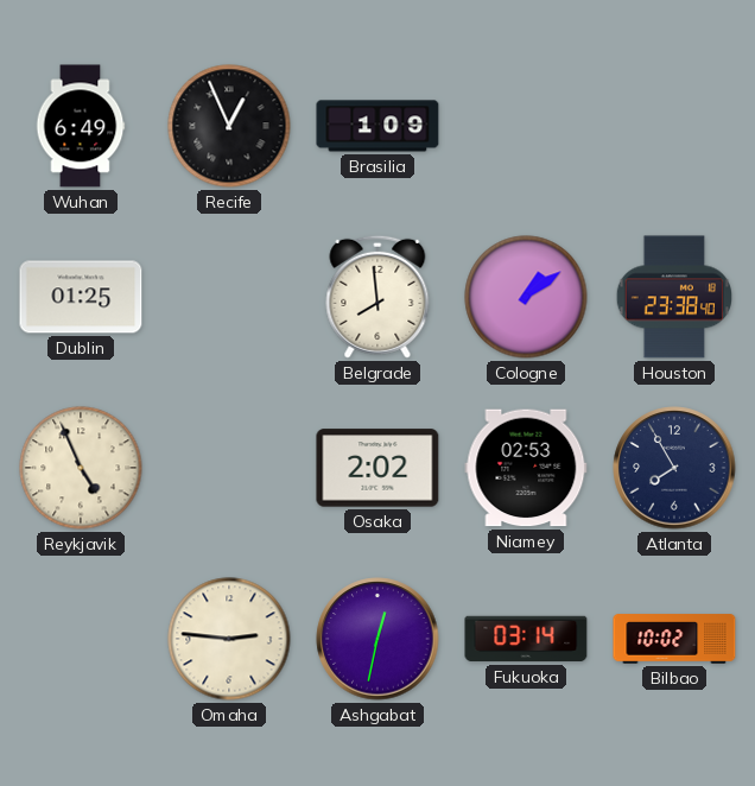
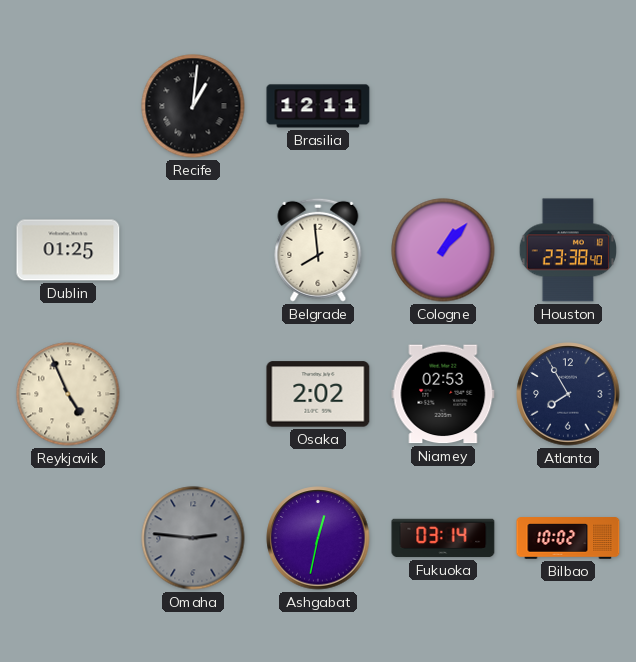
Wuhan: 6:49 -> none (81, 126)
Recife: 12:56 -> 1:01 (193, 106)
Brasilia: 1:09 -> 12:11 (318, 106)
Cologne: 1:09 -> 1:07 (443, 250)
Omaha dial: cream -> grey (193, 538)
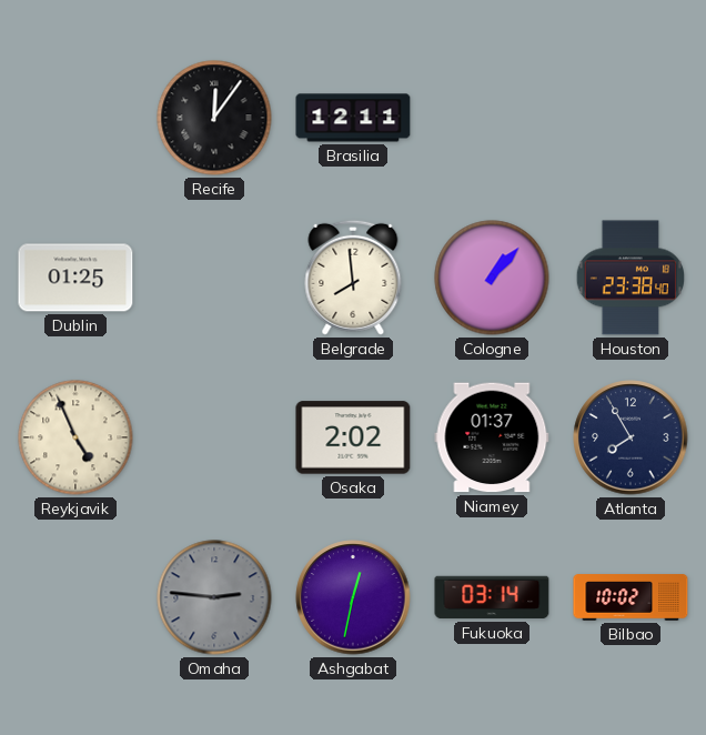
Recife: 1:01 -> 12:06 (214, 118)
Niamey: 02:53 -> 01:37 (492, 437)
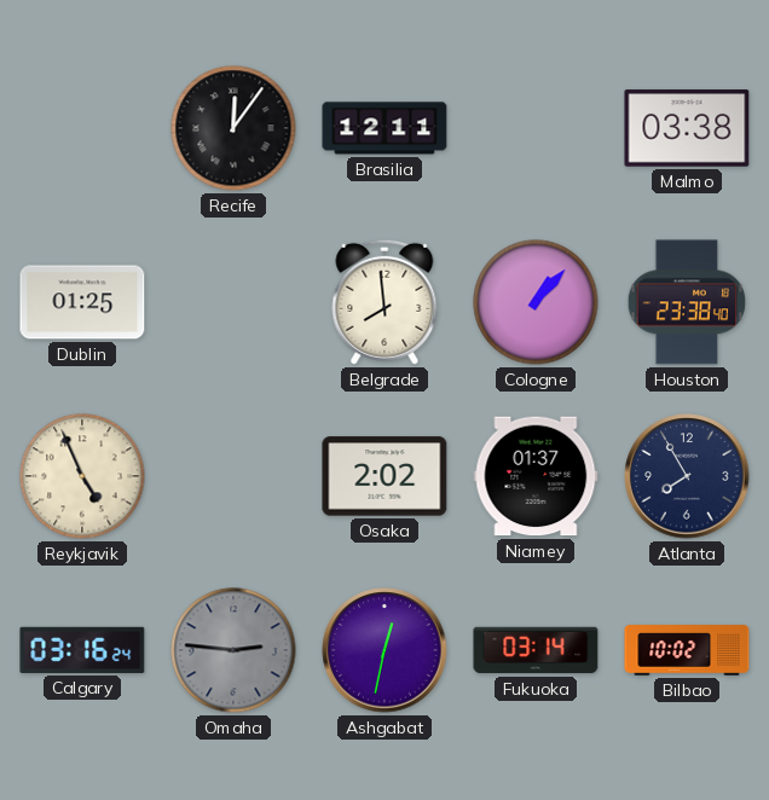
Malmo: none -> 03:38 (687, 128)
Calgary: none -> 03:16 (82, 650)
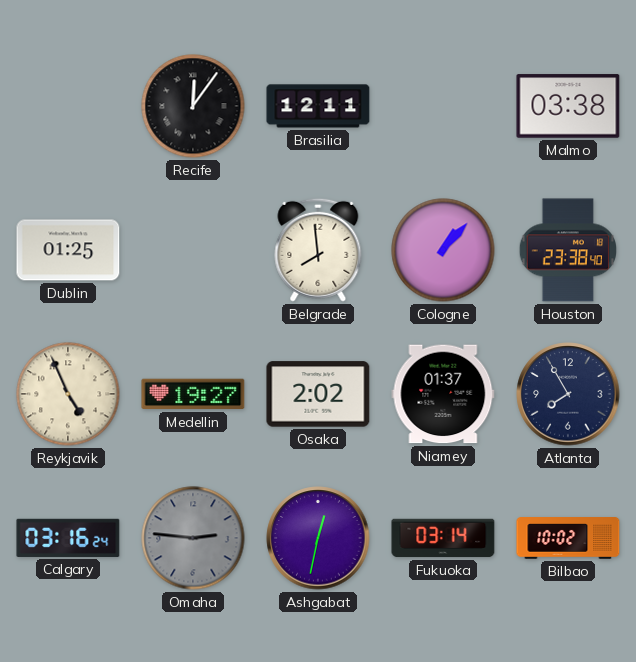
Medellin: none -> 19:27 (193, 394)
